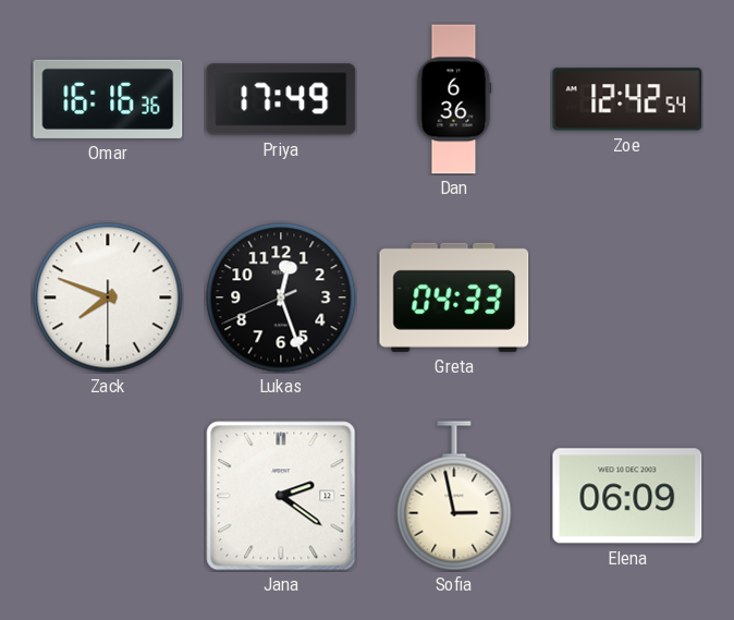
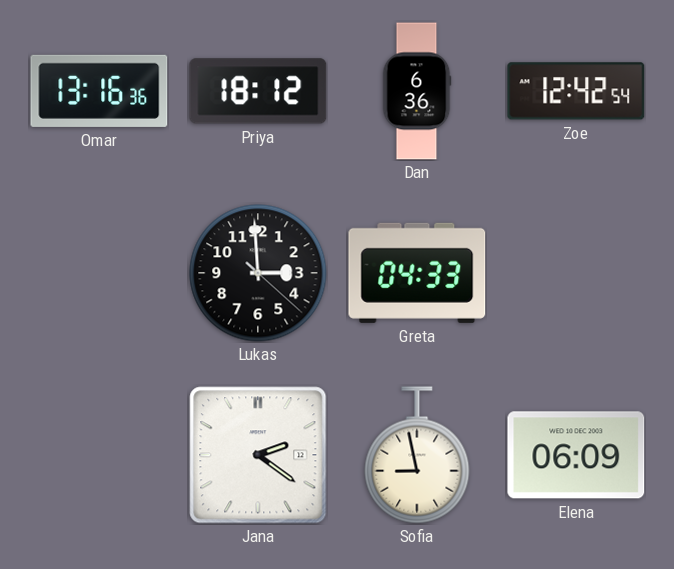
Omar: 16:16 -> 13:16 (99, 91)
Priya: 17:49 -> 18:12 (258, 91)
Zack: 7:48 -> none (108, 297)
Lukas: 12:26 -> 2:59 (258, 273)
Sofia: 2:58 -> 8:58 (417, 455)
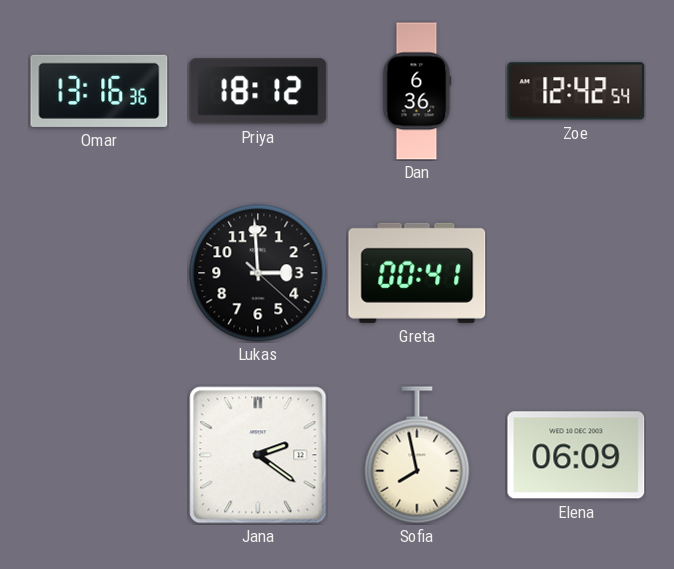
Greta: 04:33 -> 00:41 (417, 273)
Sofia: 8:58 -> 7:58 (417, 455)
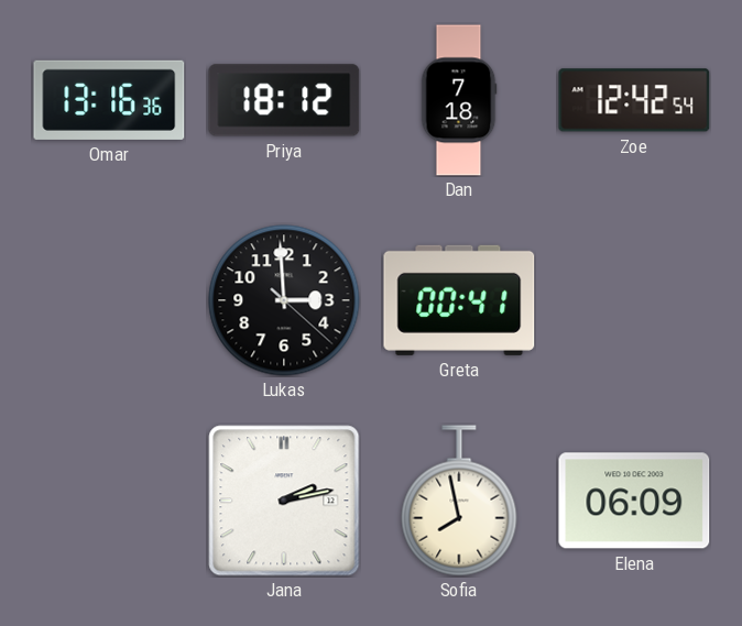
Dan: 6:36 -> 7:18 (459, 100)
Jana: 2:21 -> 2:13 (284, 501)
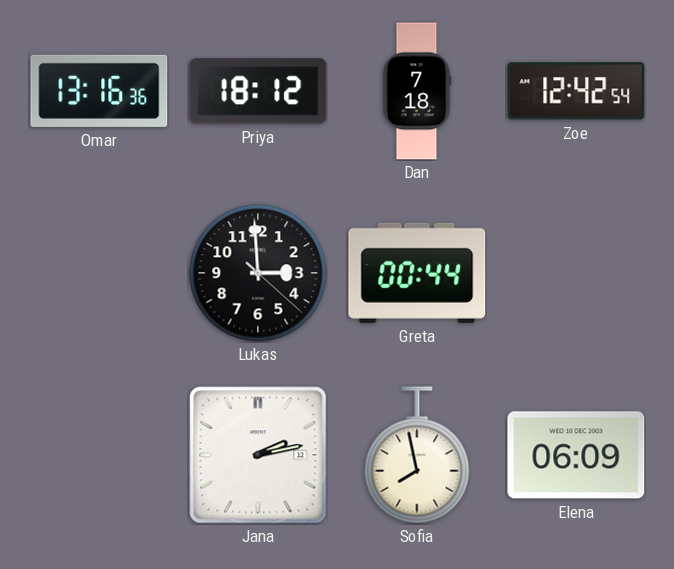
Greta: 00:41 -> 00:44 (417, 273)
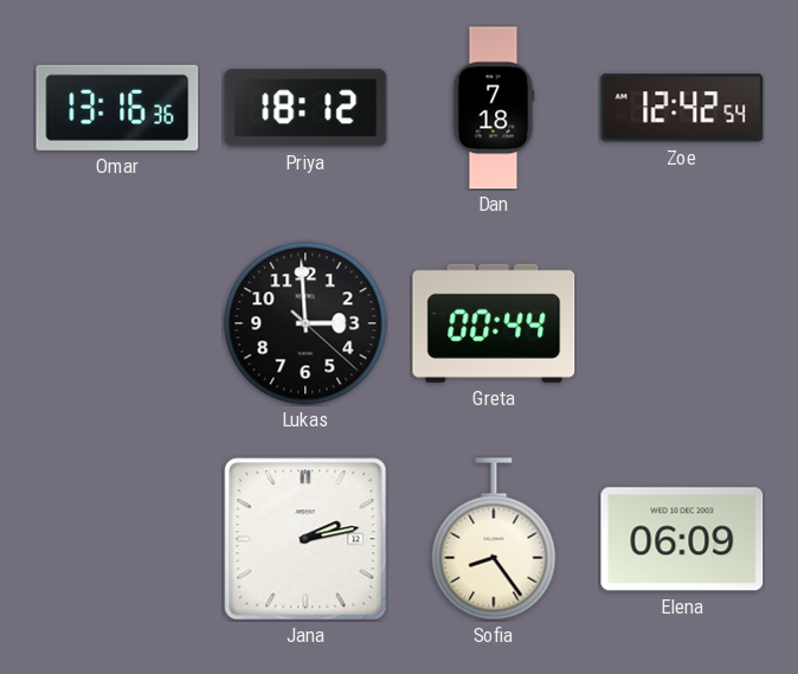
Sofia: 7:58 -> 8:24 (494, 539)
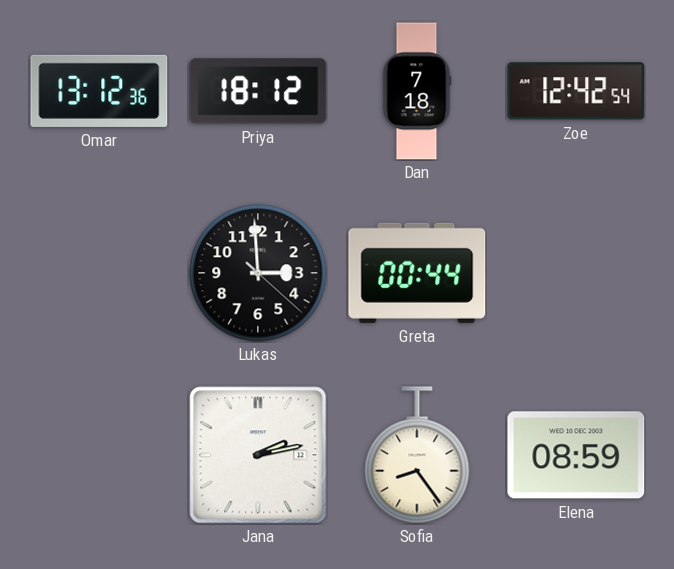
Omar: 13:16 -> 13:12 (99, 91)
Elena: 06:09 -> 08:59 (576, 455)
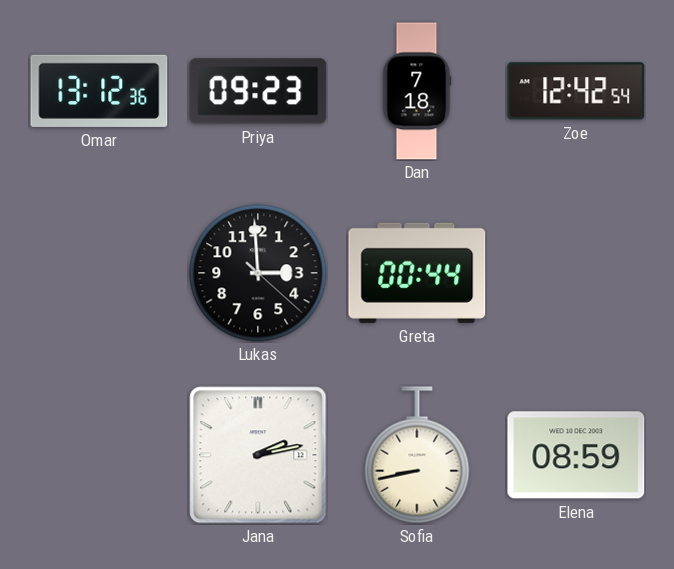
Priya: 18:12 -> 09:23 (258, 91)
Sofia: 8:24 -> 8:43 (417, 455)
